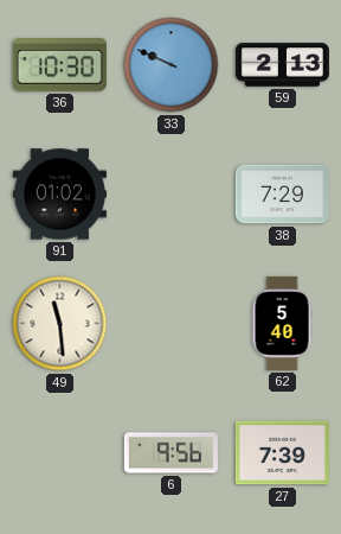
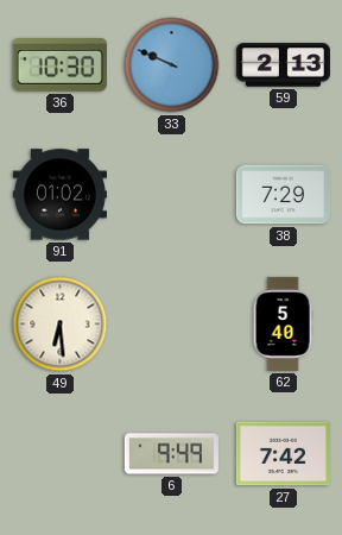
49: 11:29 -> 6:29 (61, 325)
6: 9:56 -> 9:49 (171, 454)
27: 7:39 -> 7:42 (283, 454)
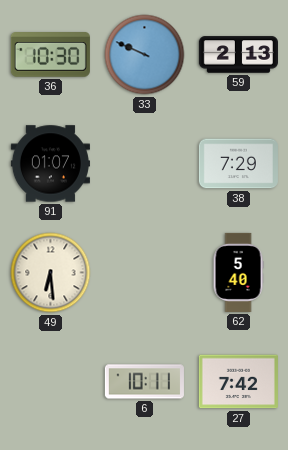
91: 01:02 -> 01:07 (50, 164)
6: 9:49 -> 10:11 (144, 382)
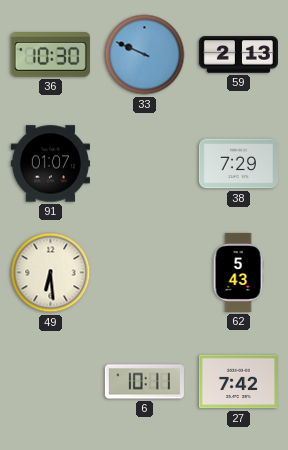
62: 5:40 -> 5:43 (238, 272)
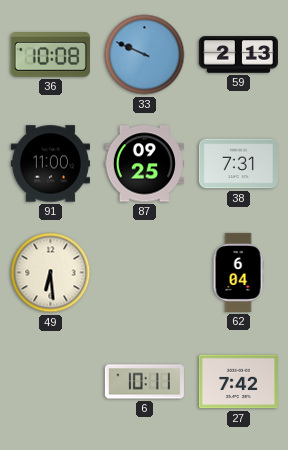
36: 10:30 -> 10:08 (50, 55)
91: 01:07 -> 11:00 (50, 164)
87: none -> 09:25 (144, 164)
38: 7:29 -> 7:31 (238, 164)
62: 5:43 -> 6:04 (238, 272)
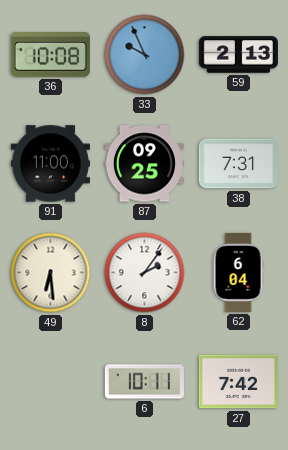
33: 9:49 -> 9:56 (145, 55)
8: none -> 2:06 (145, 273)
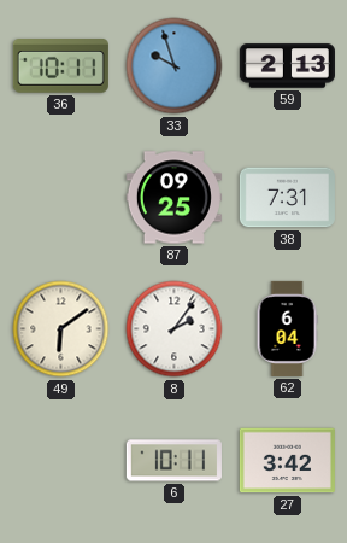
36: 10:08 -> 10:11 (60, 66)
33: 9:56 -> 9:57 (175, 66)
91: 11:00 -> none (50, 164)
49: 6:29 -> 6:09 (61, 329)
27: 7:42 -> 3:42 (287, 461)
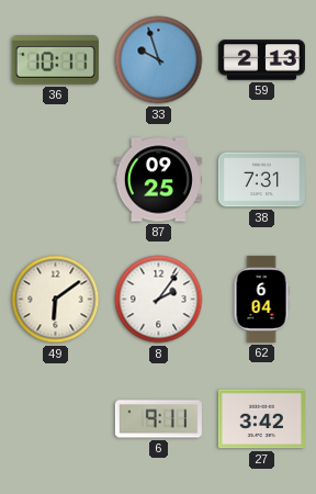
6: 10:11 -> 9:11 (158, 419)
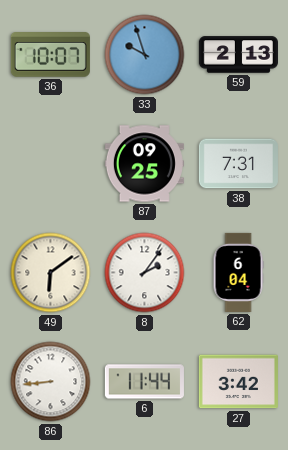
36: 10:11 -> 10:07 (50, 55)
86: none -> 8:44 (51, 382)
6: 9:11 -> 11:44 (144, 382)
